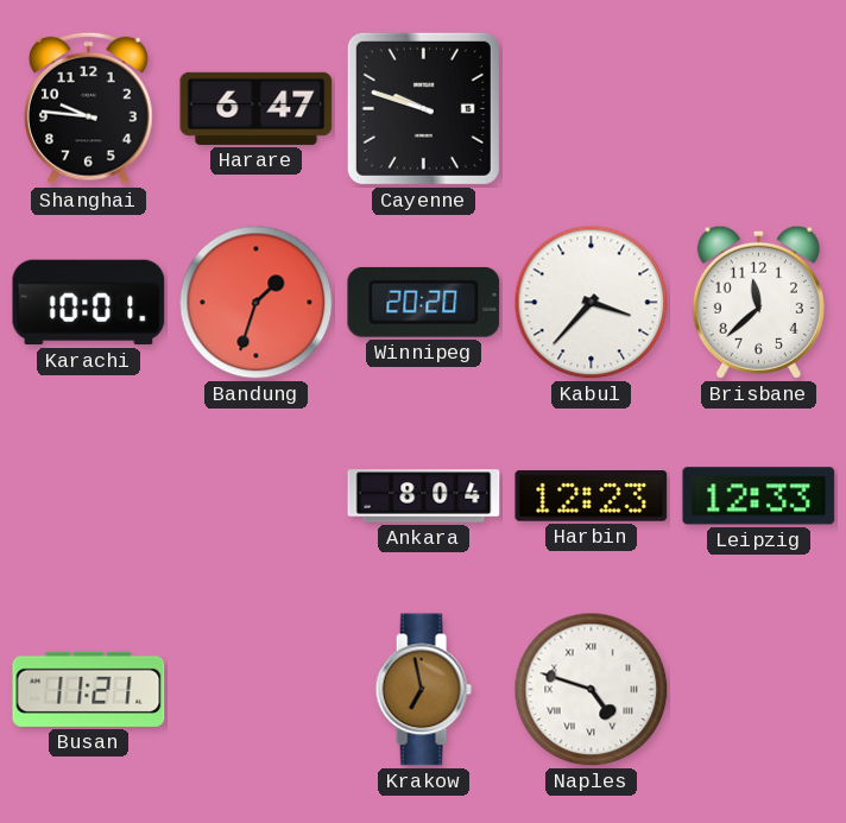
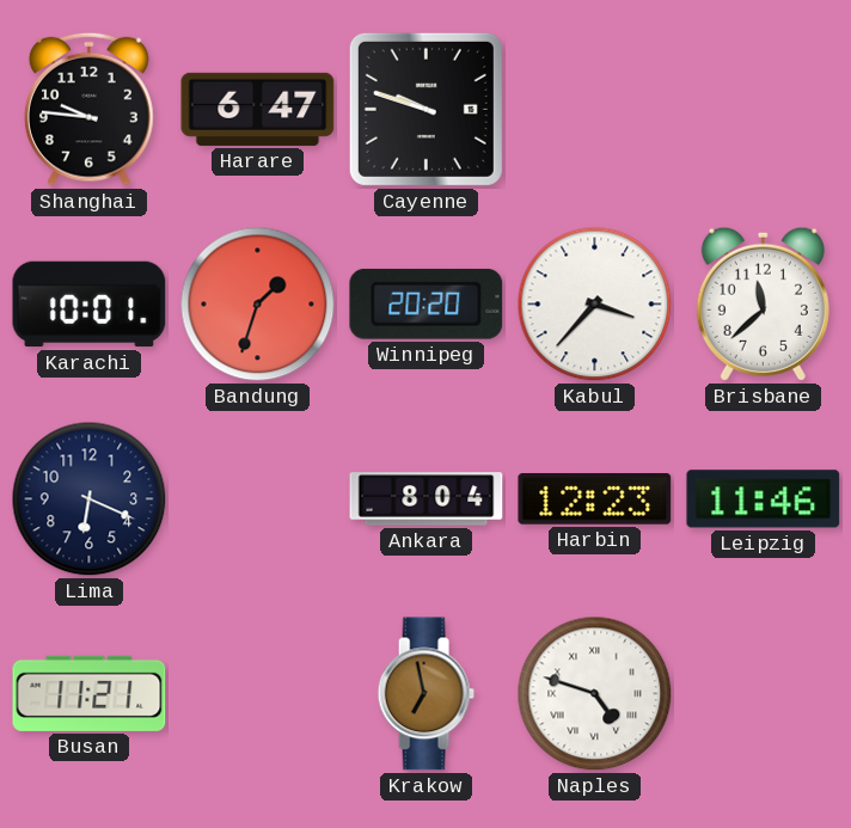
Lima: none -> 6:19 (90, 499)
Leipzig: 12:33 -> 11:46 (764, 499)
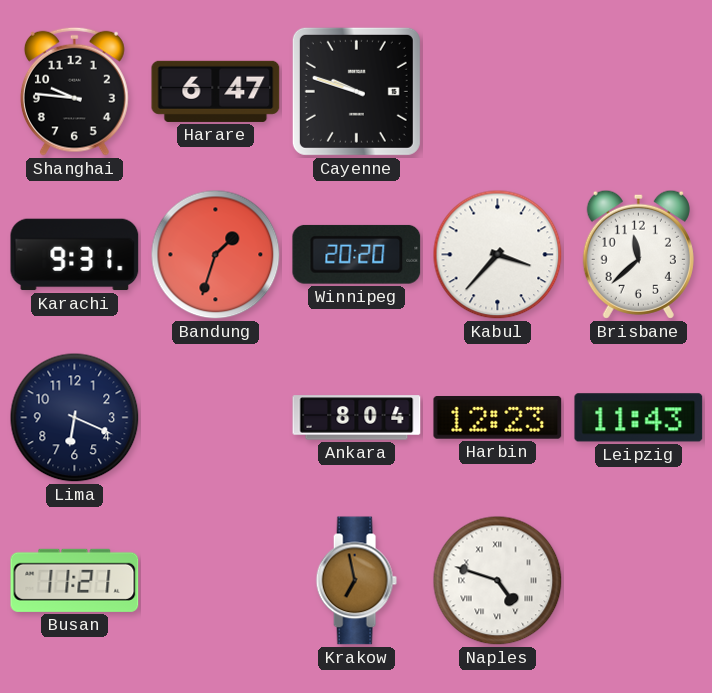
Karachi: 10:01 -> 9:31 (75, 255)
Leipzig: 11:46 -> 11:43 (639, 418)
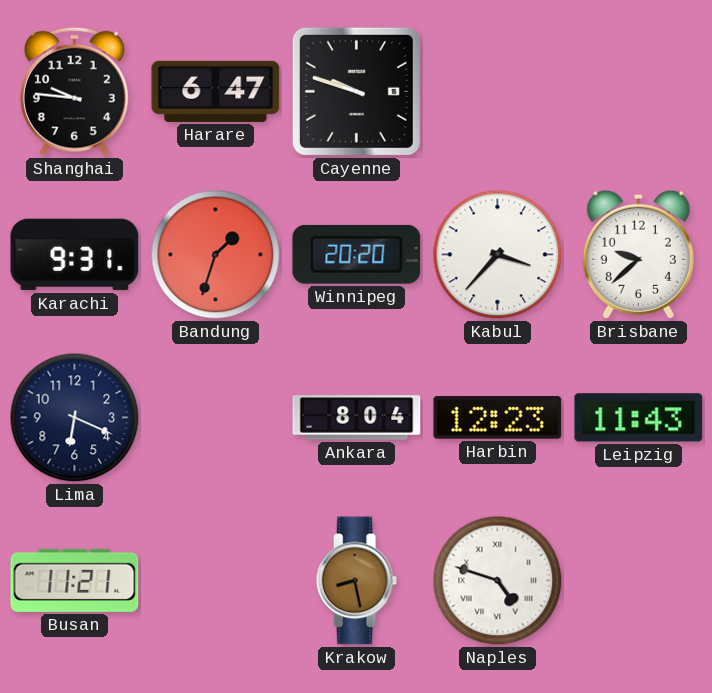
Brisbane: 11:38 -> 9:38 (638, 254)
Krakow: 6:58 -> 8:28 (356, 581)
